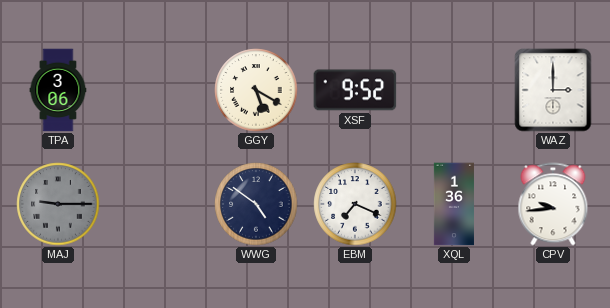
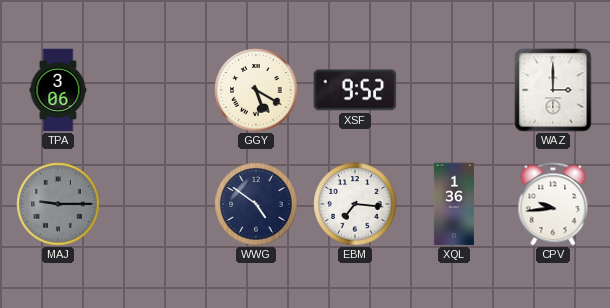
EBM: 7:19 -> 7:16 (355, 204)
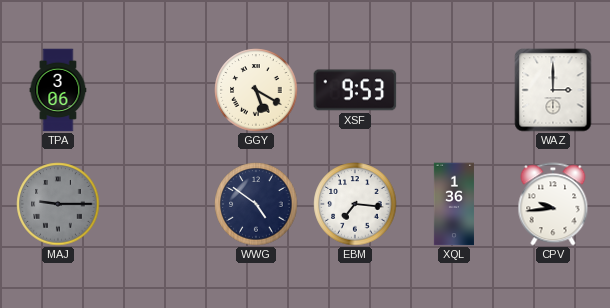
XSF: 9:52 -> 9:53 (355, 90)
